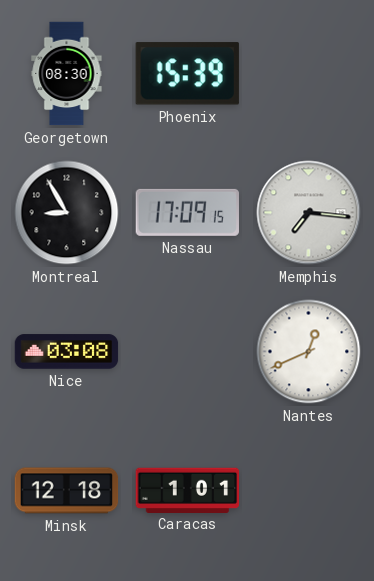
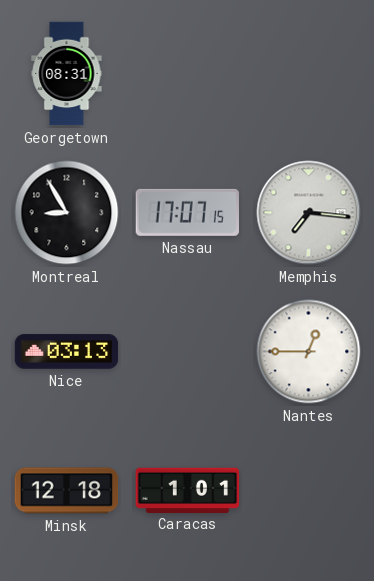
Georgetown: 08:30 -> 08:31 (67, 74)
Phoenix: 15:39 -> none (187, 74)
Nassau: 17:09 -> 17:07 (187, 212)
Nice: 03:08 -> 03:13 (67, 352)
Nantes: 12:41 -> 12:45 (309, 352)
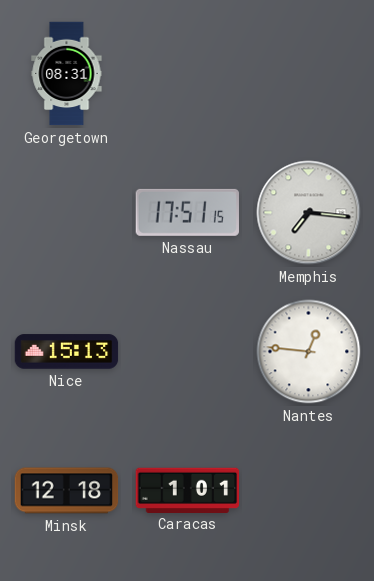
Montreal: 8:55 -> none (67, 213)
Nassau: 17:07 -> 17:51 (187, 212)
Nice: 03:13 -> 15:13 (67, 352)
Nantes: 12:45 -> 12:46 (309, 352)
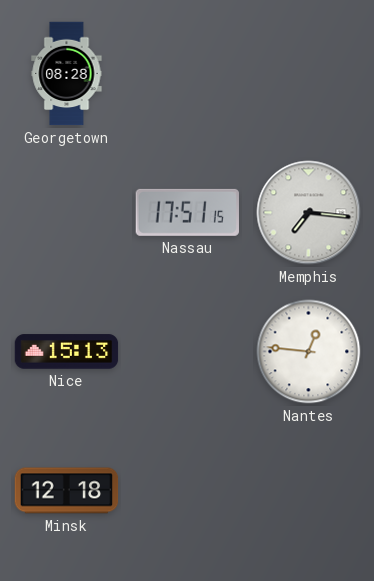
Georgetown: 08:31 -> 08:28 (67, 74)
Caracas: 1:01 -> none (188, 490)
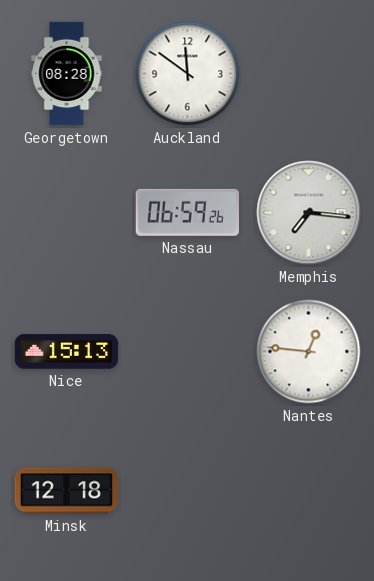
Auckland: none -> 11:51 (188, 74)
Nassau: 17:51 -> 06:59 (187, 212)
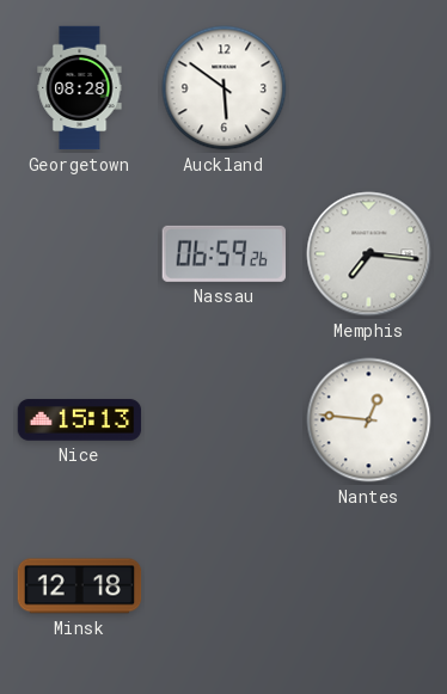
Auckland: 11:51 -> 5:51 (225, 88)
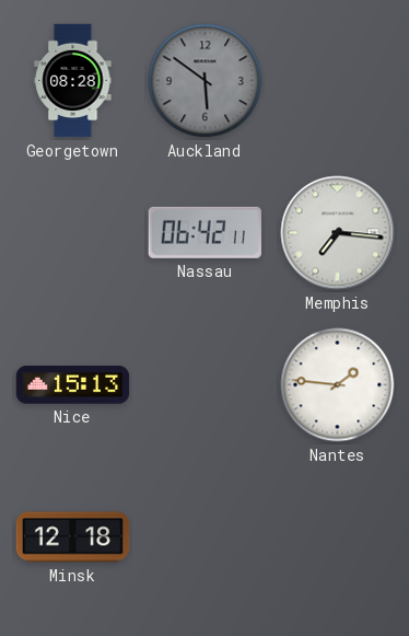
Auckland dial: white -> grey (206, 81)
Nassau: 06:59 -> 06:42 (204, 232)
Nantes: 12:46 -> 1:46 (338, 385)
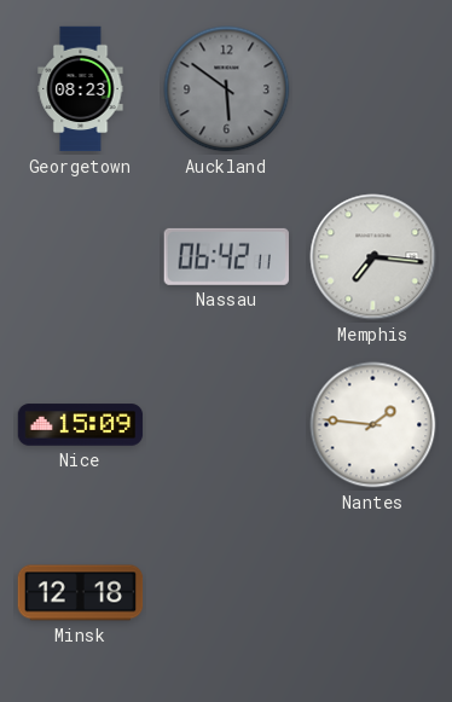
Georgetown: 08:28 -> 08:23 (81, 89)
Nice: 15:13 -> 15:09 (81, 425)
